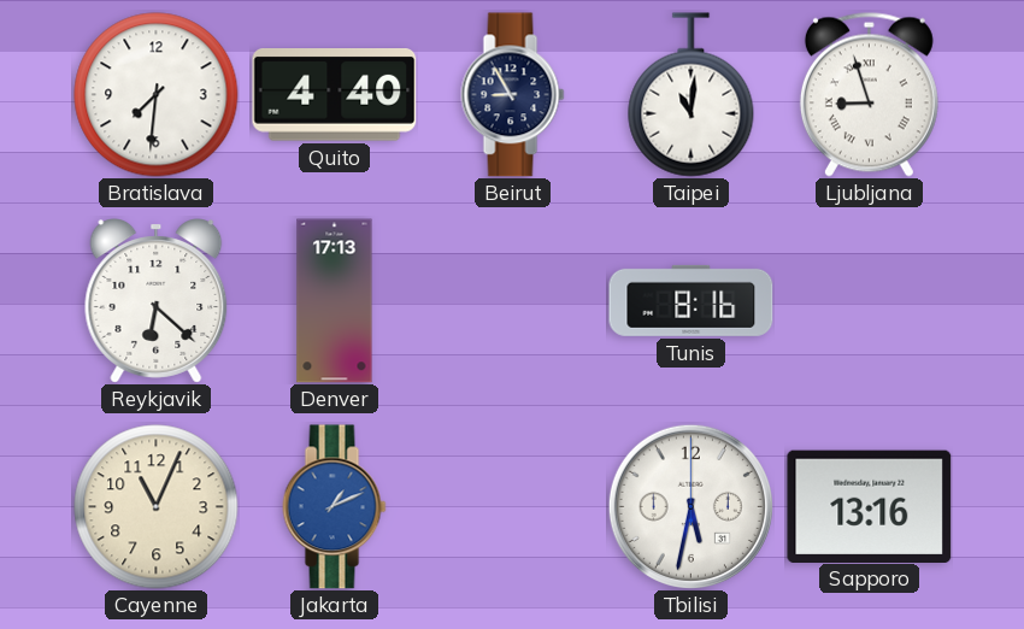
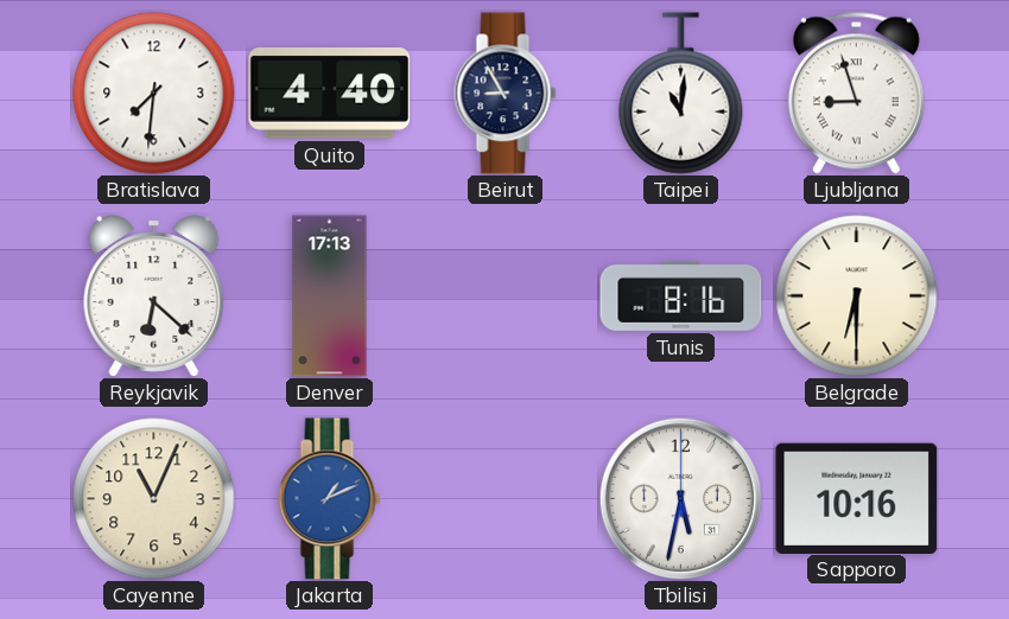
Belgrade: none -> 6:30 (857, 296)
Sapporo: 13:16 -> 10:16 (857, 498)
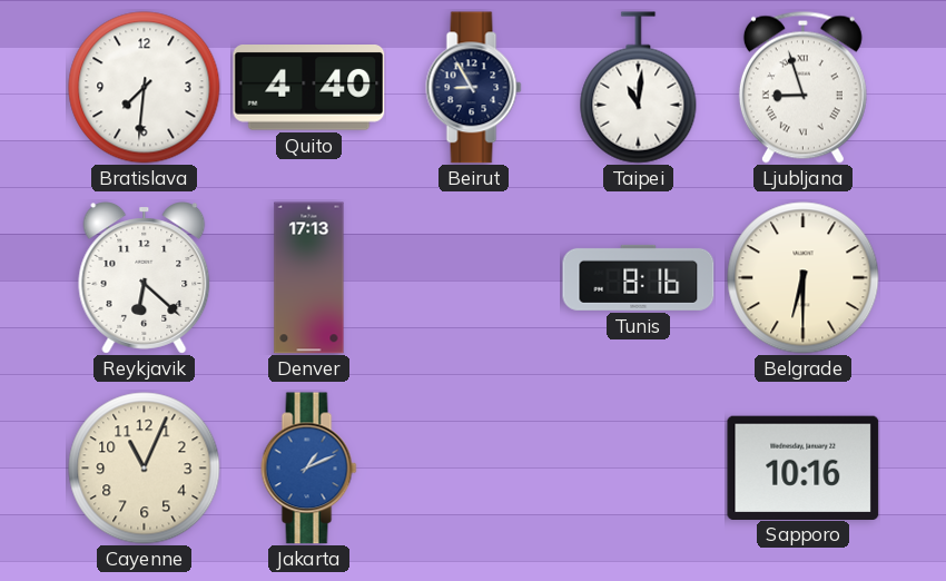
Tbilisi: 5:32 -> none (680, 498)
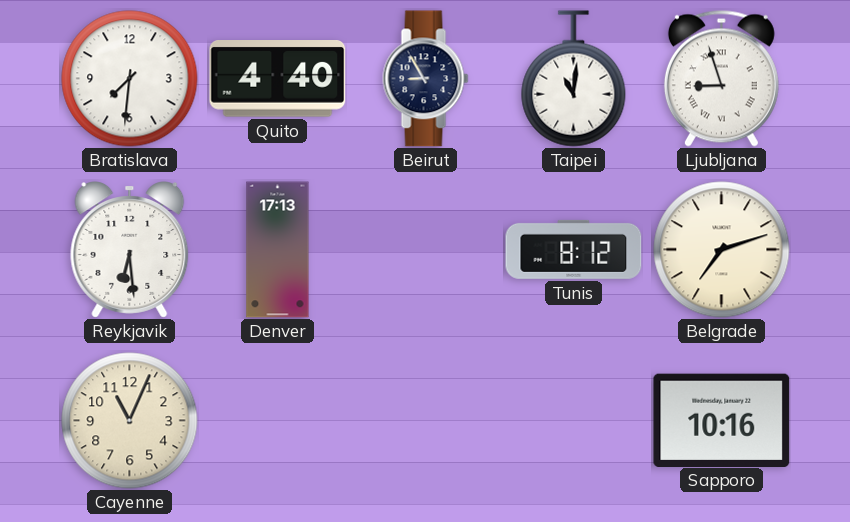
Reykjavik: 6:22 -> 6:29 (130, 250)
Tunis: 8:16 -> 8:12 (574, 249)
Belgrade: 6:30 -> 7:12 (722, 250)
Jakarta: 1:11 -> none (309, 469)
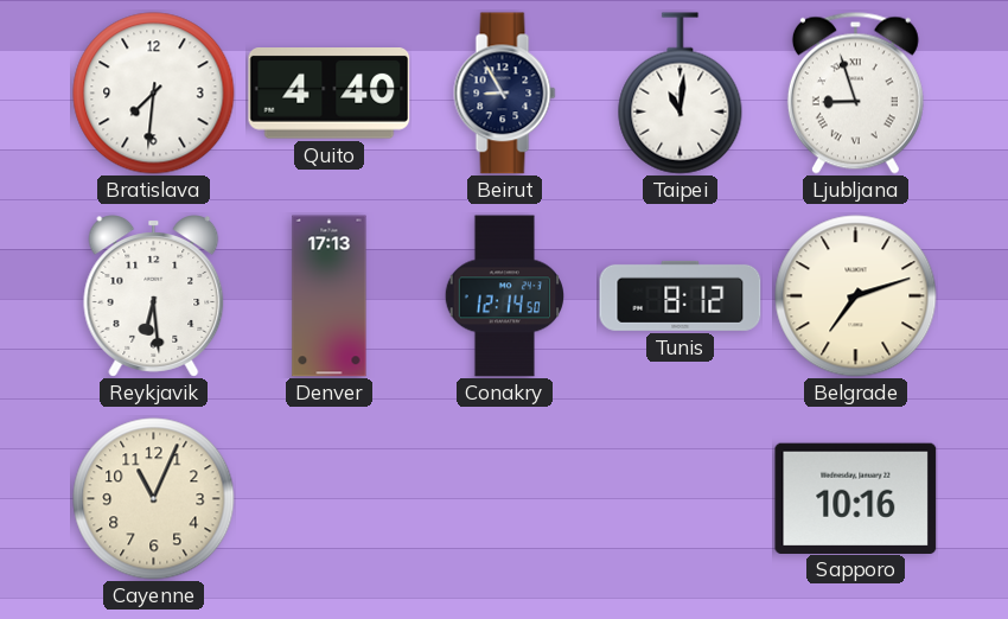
Conakry: none -> 12:14 (504, 296)
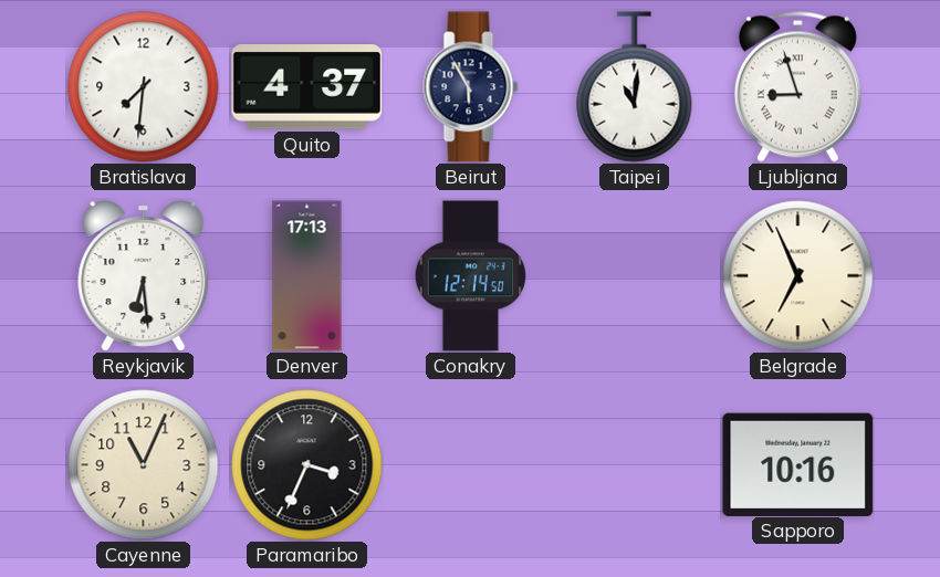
Quito: 4:40 -> 4:37 (307, 87)
Beirut: 8:55 -> 5:55 (471, 87)
Tunis: 8:12 -> none (681, 295)
Belgrade: 7:12 -> 6:56 (798, 276)
Paramaribo: none -> 3:34 (307, 465)
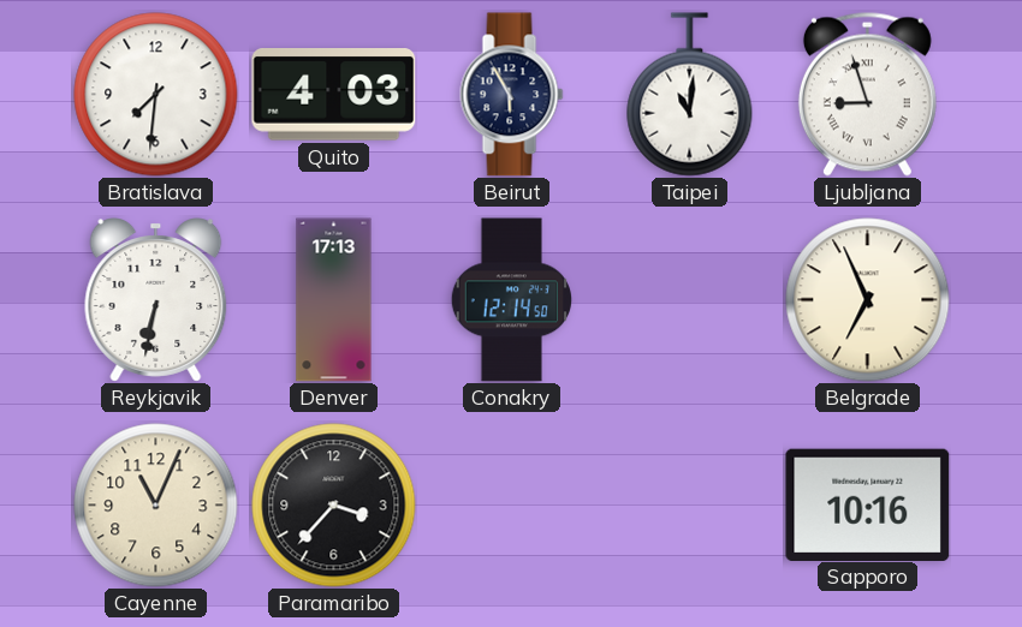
Quito: 4:37 -> 4:03 (334, 95)
Reykjavik: 6:29 -> 6:32 (156, 300)
Paramaribo: 3:34 -> 3:37 (334, 506)
